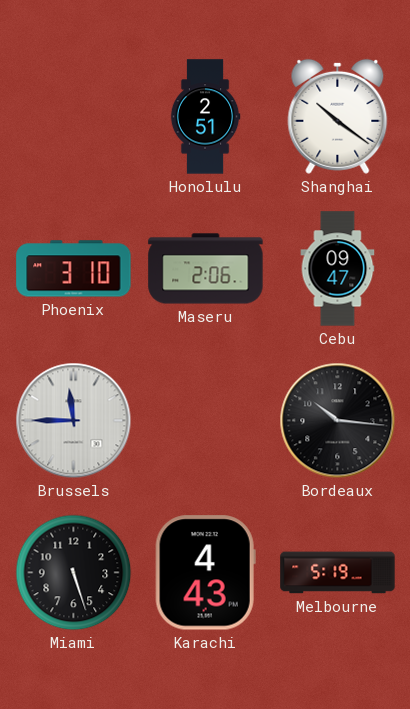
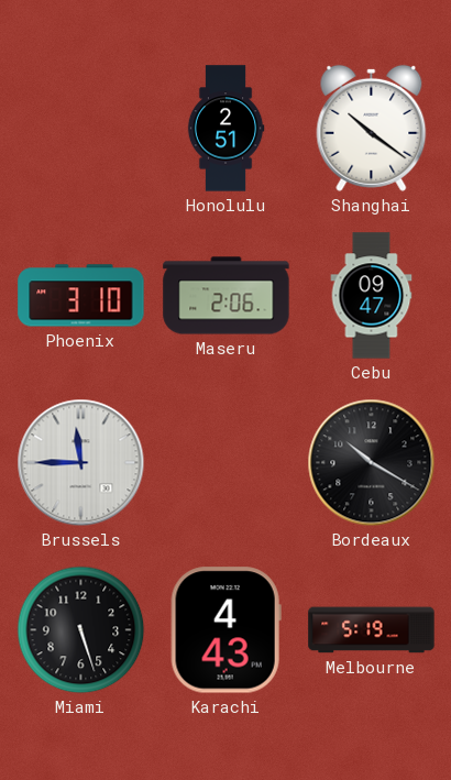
Bordeaux: 10:16 -> 10:20 (372, 463)
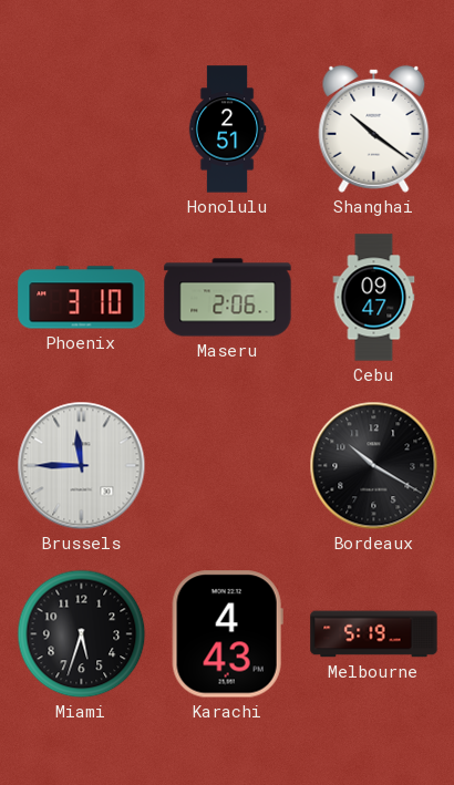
Miami: 5:27 -> 5:33 (82, 634)
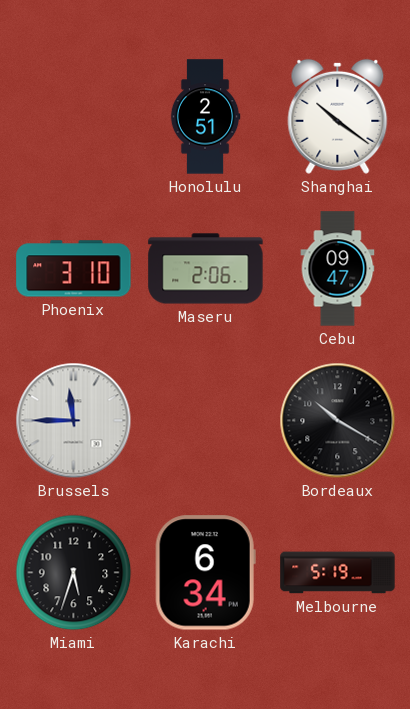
Karachi: 4:43 -> 6:34 (205, 573)
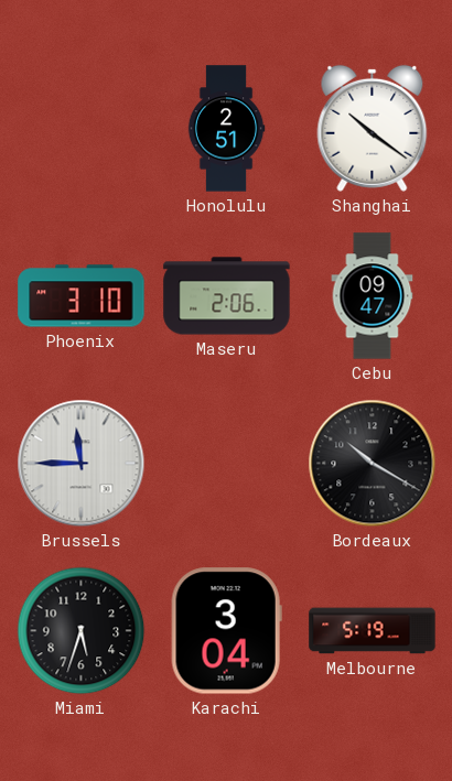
Karachi: 6:34 -> 3:04 (226, 631)
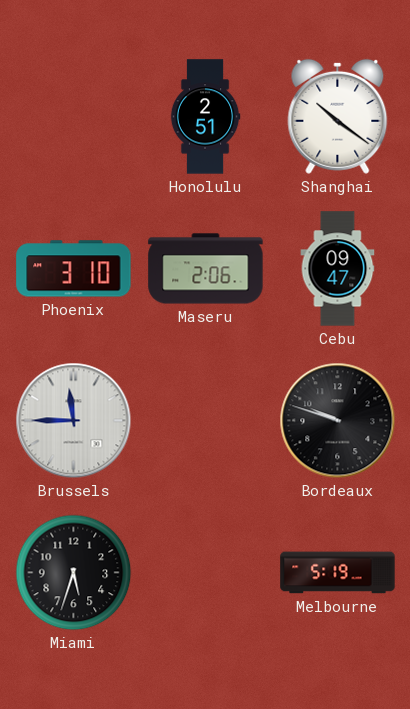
Bordeaux: 10:20 -> 9:48 (338, 421)
Karachi: 3:04 -> none (226, 631)
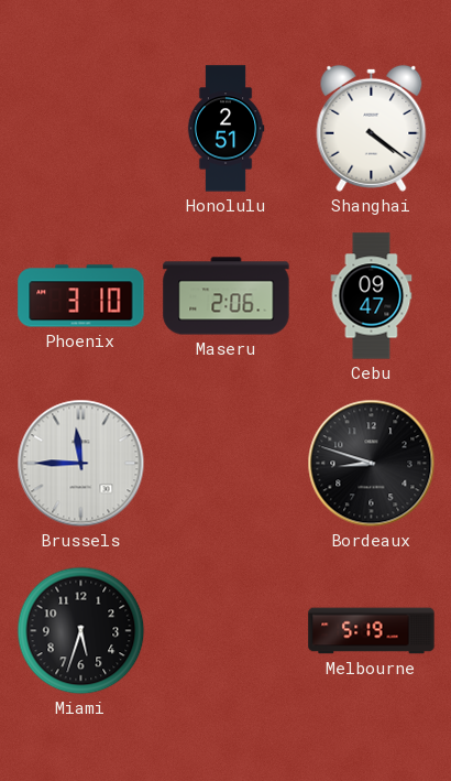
Shanghai: 10:21 -> 4:21 (372, 128)
Bordeaux: 9:48 -> 8:48 (372, 464)
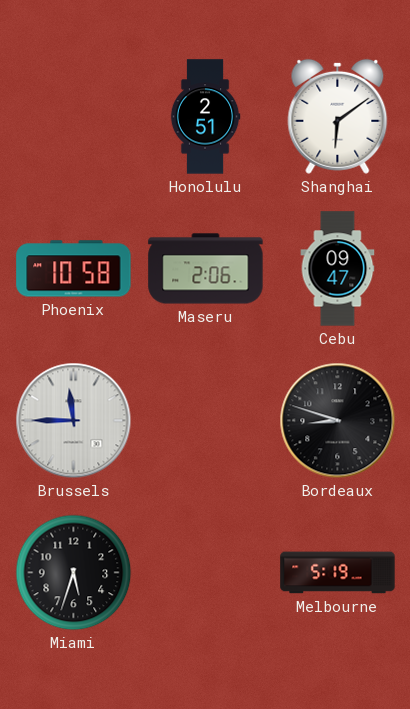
Shanghai: 4:21 -> 6:09 (338, 116)
Phoenix: 3:10 -> 10:58 (74, 269)
